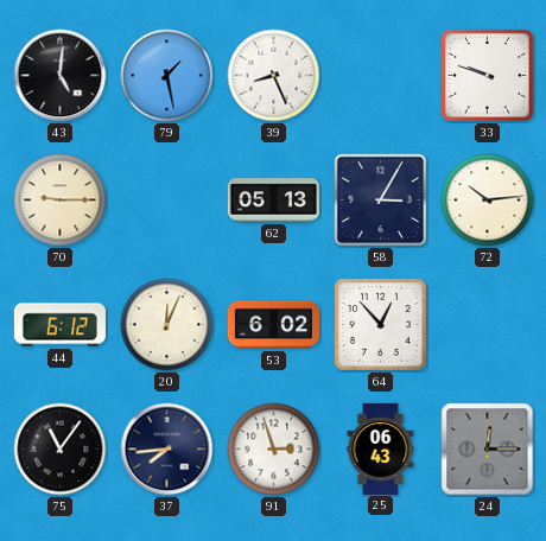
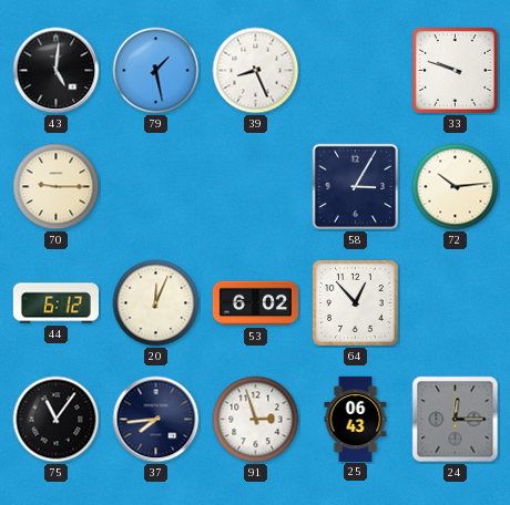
62: 05:13 -> none (273, 201)
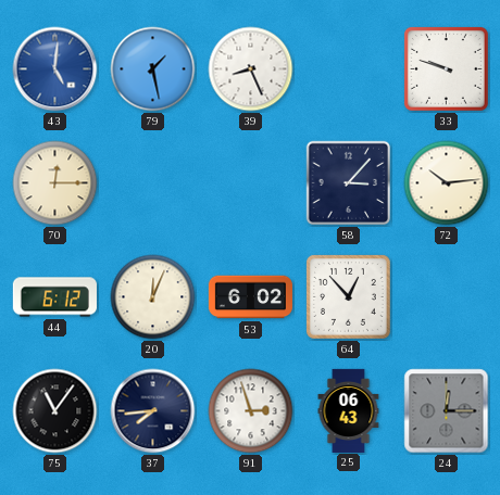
43 dial: black -> blue (55, 69)
70: 9:15 -> 12:15 (55, 183)
58: 3:05 -> 3:07 (349, 183)
